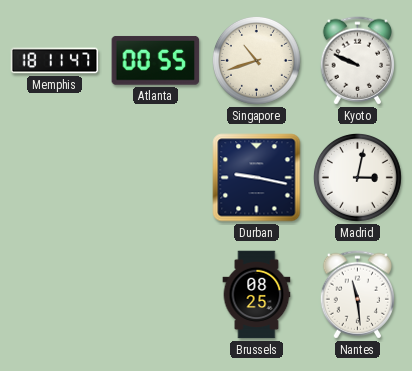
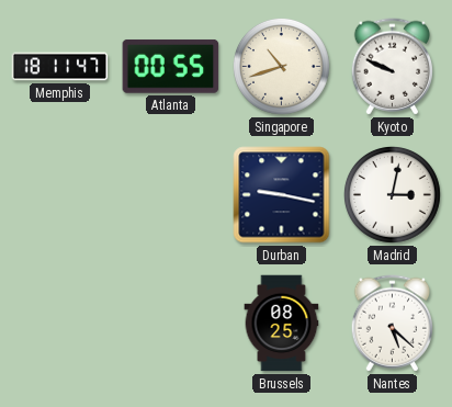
Nantes: 11:29 -> 5:22 (392, 324)
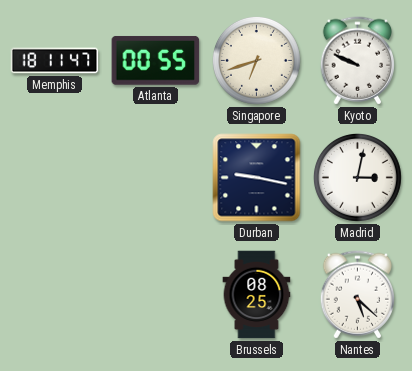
Singapore: 10:42 -> 6:42 (256, 60)
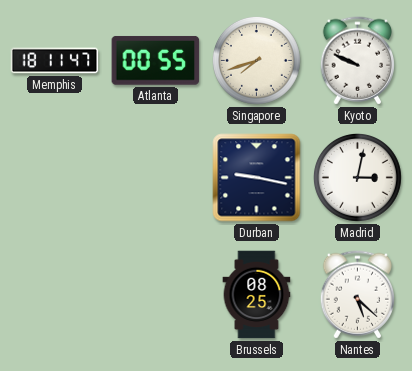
Singapore: 6:42 -> 7:42 (256, 60)
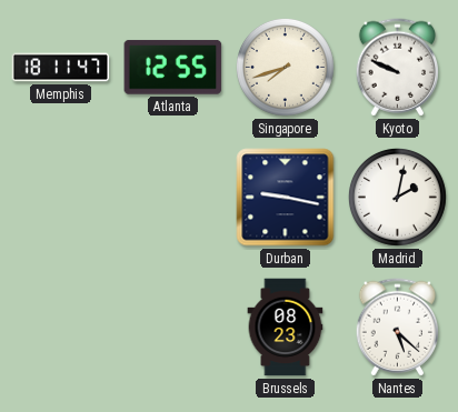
Atlanta: 00:55 -> 12:55 (173, 67)
Madrid: 3:02 -> 2:02 (397, 197)
Brussels: 08:25 -> 08:23 (286, 328)
